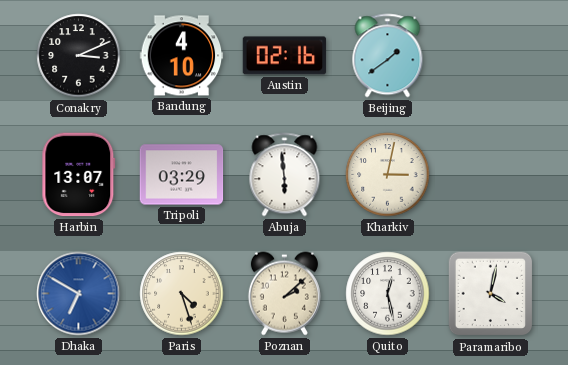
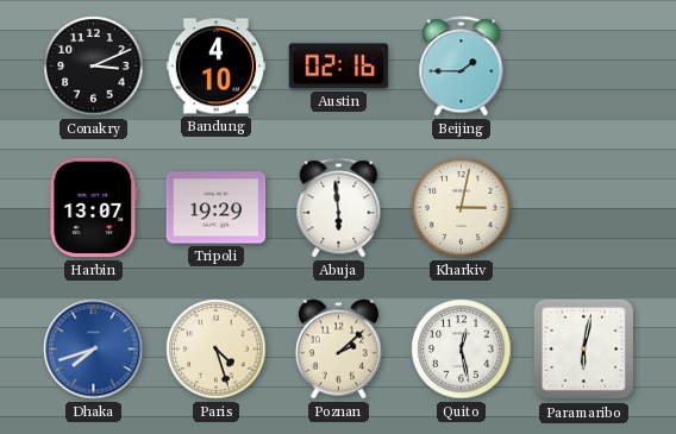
Beijing: 1:39 -> 1:45 (462, 67)
Tripoli: 03:29 -> 19:29 (217, 208)
Dhaka: 6:50 -> 7:42 (94, 350)
Paramaribo: 4:02 -> 6:02 (584, 350)
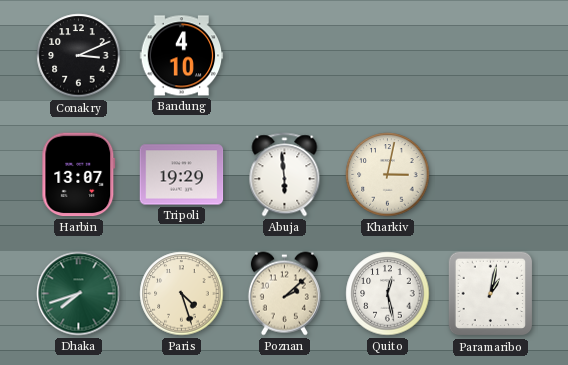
Austin: 02:16 -> none (339, 67)
Beijing: 1:45 -> none (462, 67)
Dhaka dial: blue -> green (79, 294)
Paramaribo: 6:02 -> 1:02 (491, 294)
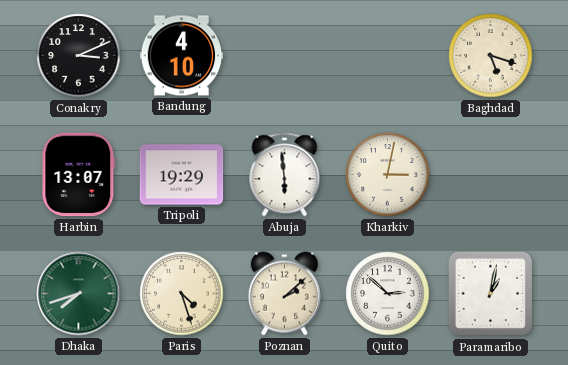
Baghdad: none -> 5:18 (491, 56)
Quito: 12:28 -> 2:52 (388, 294)
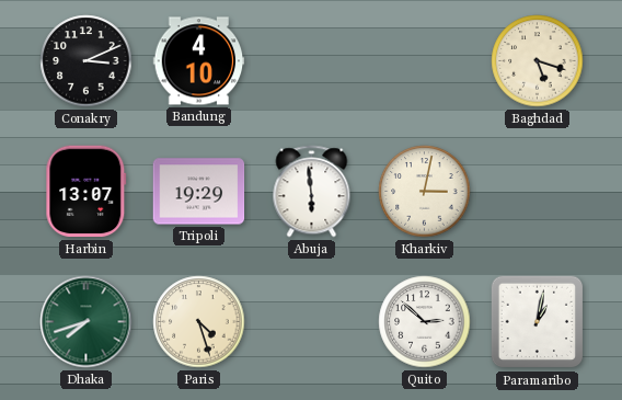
Poznan: 2:08 -> none (284, 294)
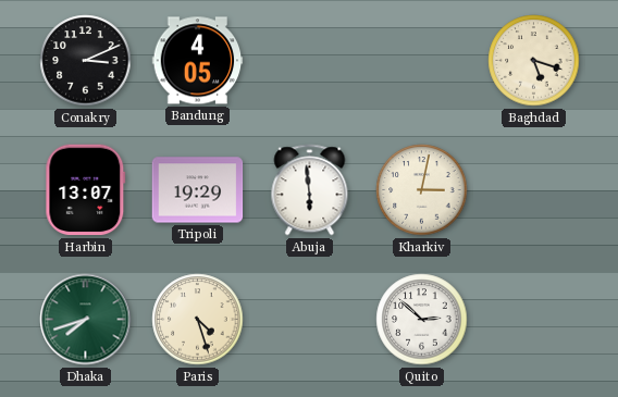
Bandung: 4:10 -> 4:05 (198, 61)
Paramaribo: 1:02 -> none (538, 322)
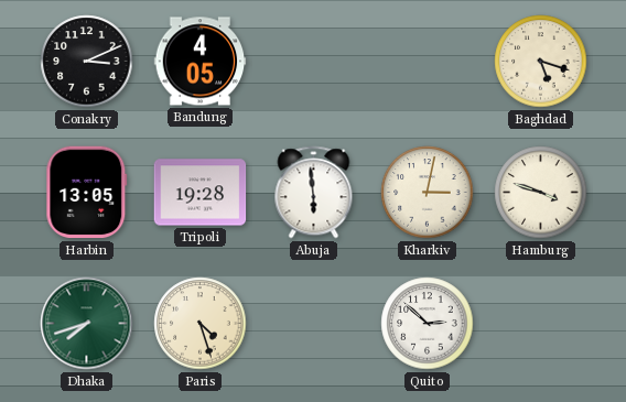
Harbin: 13:07 -> 13:05 (87, 193)
Tripoli: 19:29 -> 19:28 (201, 193)
Hamburg: none -> 3:48 (541, 193)
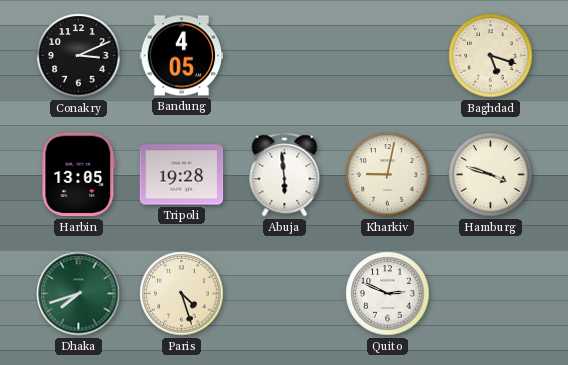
Kharkiv: 3:02 -> 9:02 (388, 175)
Quito: 2:52 -> 2:49 (388, 294)
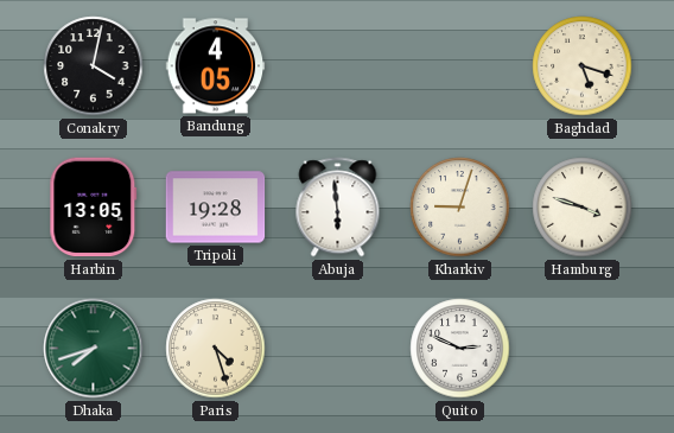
Conakry: 3:11 -> 4:02 (94, 66)
Kharkiv: 9:02 -> 9:03 (460, 208)
